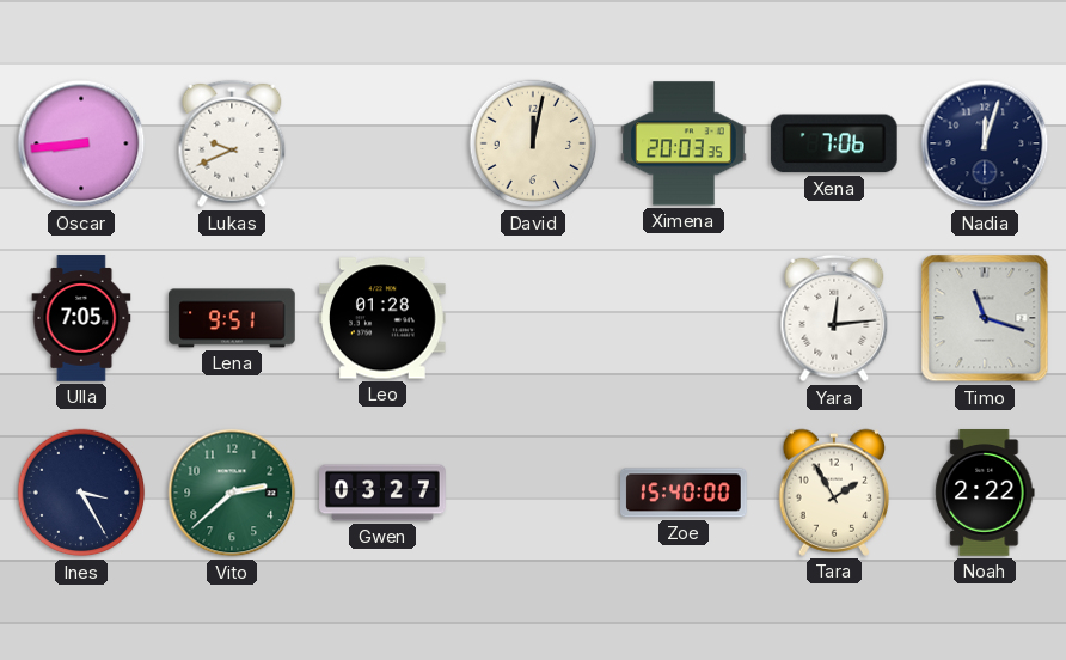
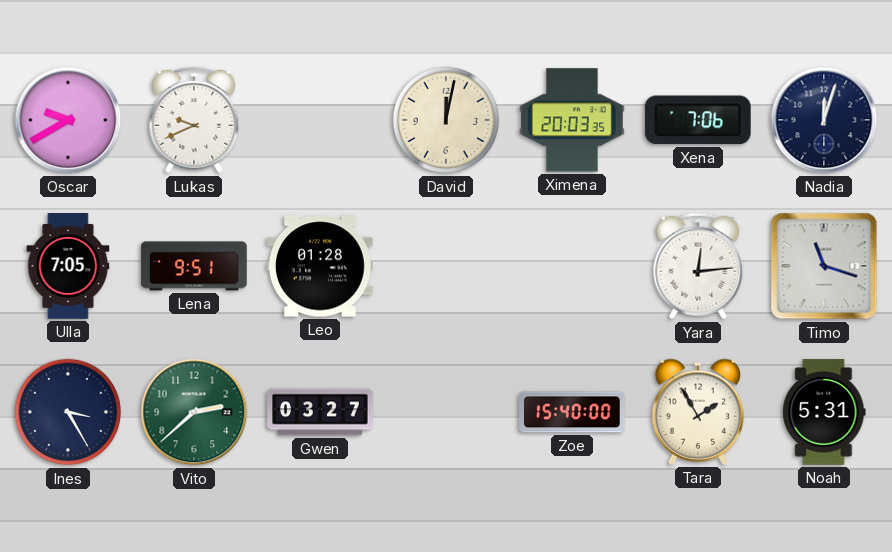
Oscar: 8:44 -> 9:40 (68, 120)
Noah: 2:22 -> 5:31 (824, 412)
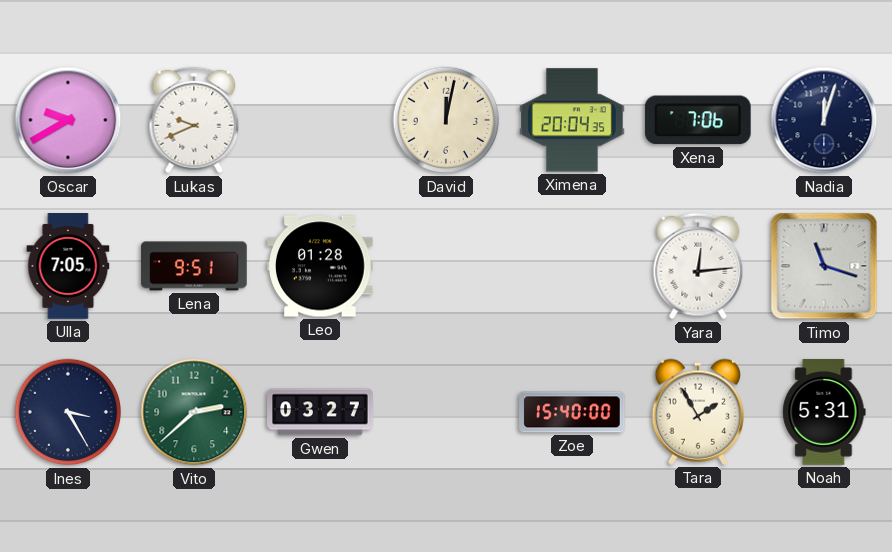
Ximena: 20:03 -> 20:04 (573, 120)
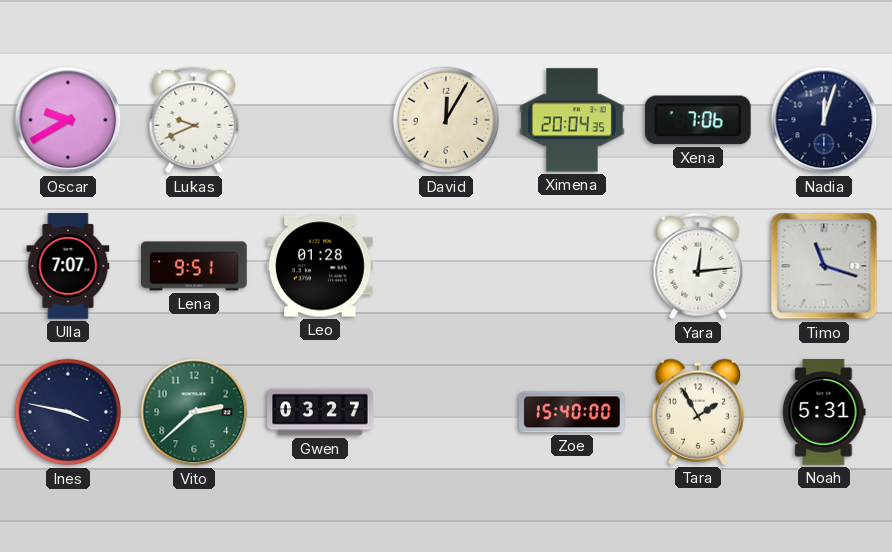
David: 12:02 -> 12:05 (446, 120)
Ulla: 7:05 -> 7:07 (68, 266)
Ines: 3:25 -> 3:47 (68, 412)
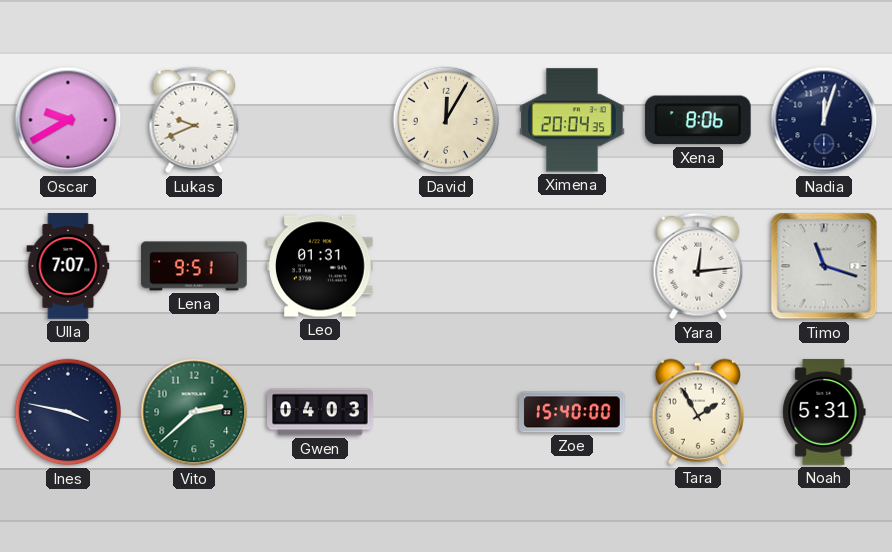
Xena: 7:06 -> 8:06 (698, 120)
Leo: 01:28 -> 01:31 (321, 266)
Gwen: 03:27 -> 04:03 (320, 412)
